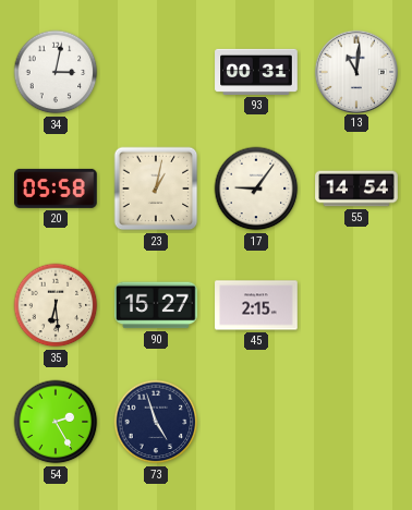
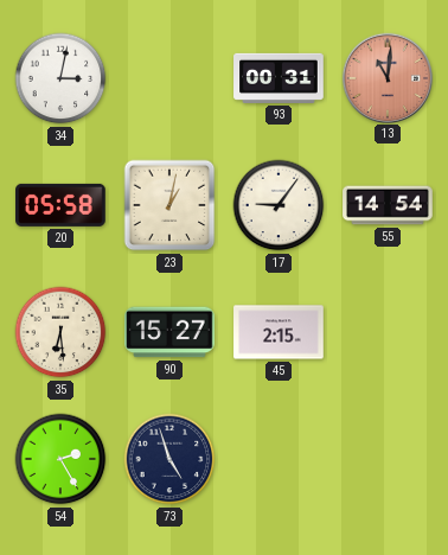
13 dial: white -> salmon (386, 77)
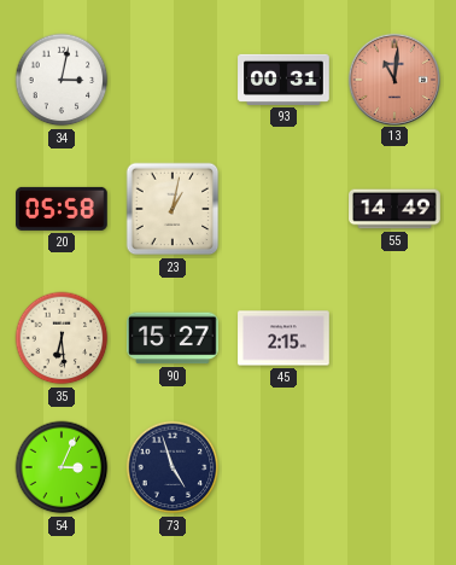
17: 9:06 -> none (279, 205)
55: 14:54 -> 14:49 (394, 209)
54: 2:25 -> 3:04 (62, 467)
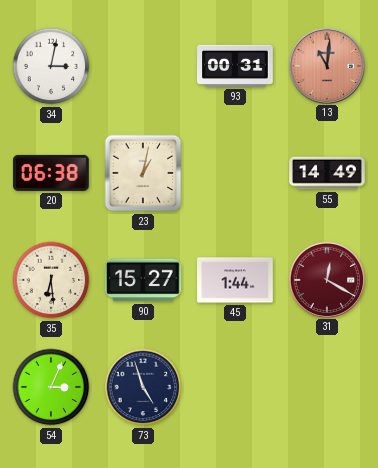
20: 05:58 -> 06:38 (52, 173)
45: 2:15 -> 1:44 (235, 280)
31: none -> 12:20 (326, 279)
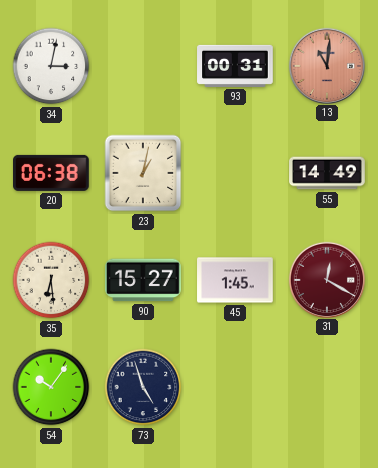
45: 1:44 -> 1:45 (235, 280)
54: 3:04 -> 10:06 (51, 387)
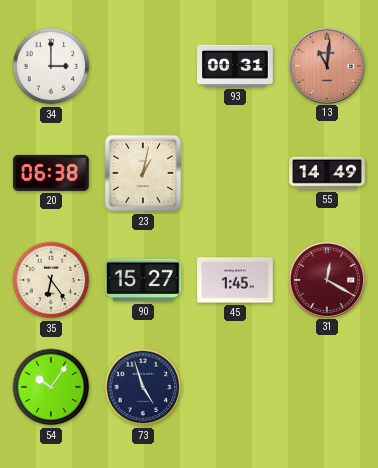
34: 3:02 -> 3:00 (51, 66)
35: 6:29 -> 6:24 (51, 280)
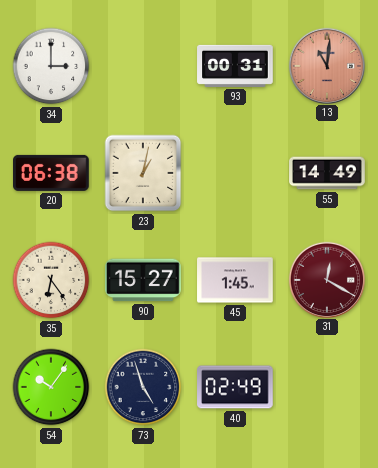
40: none -> 02:49 (235, 387)
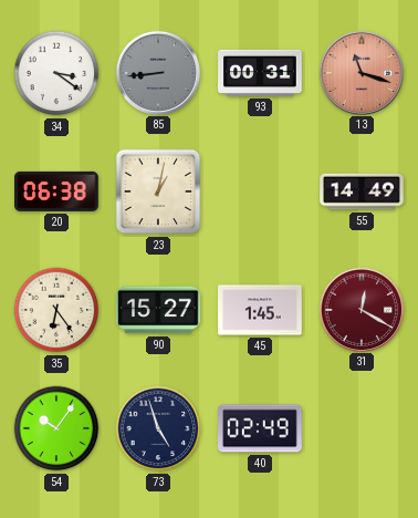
34: 3:00 -> 3:21 (56, 73)
85: none -> 8:44 (157, 72)
13: 11:01 -> 11:18 (360, 72)
